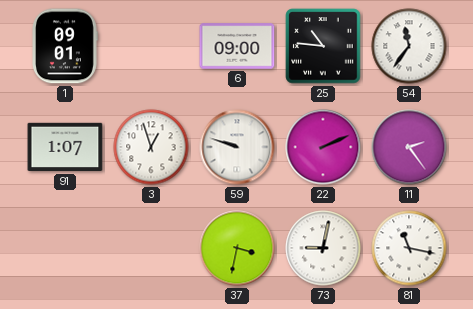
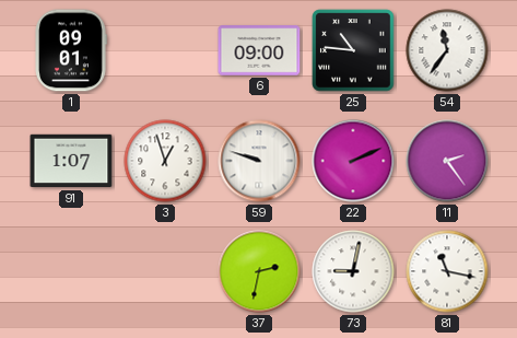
37: 3:32 -> 2:32 (259, 271)
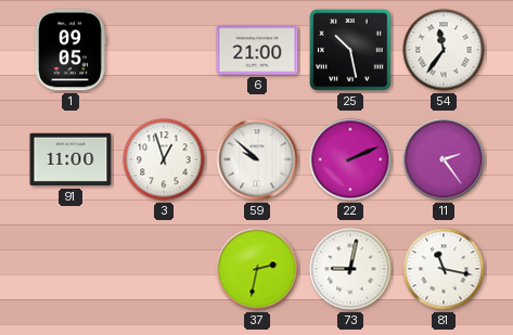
1: 09:01 -> 09:05 (70, 50)
6: 09:00 -> 21:00 (257, 50)
25: 10:46 -> 10:28 (350, 50)
91: 1:07 -> 11:00 (70, 159)
59: 9:48 -> 9:52 (257, 159)
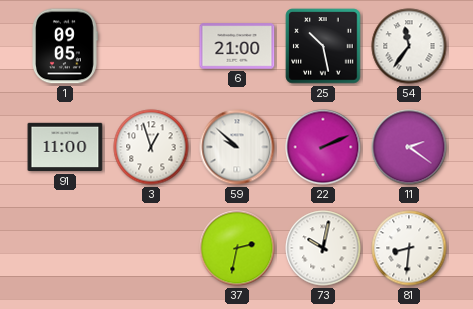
11: 2:24 -> 2:21 (409, 147)
73: 9:02 -> 10:02 (323, 248)
81: 11:17 -> 8:31 (409, 248)
